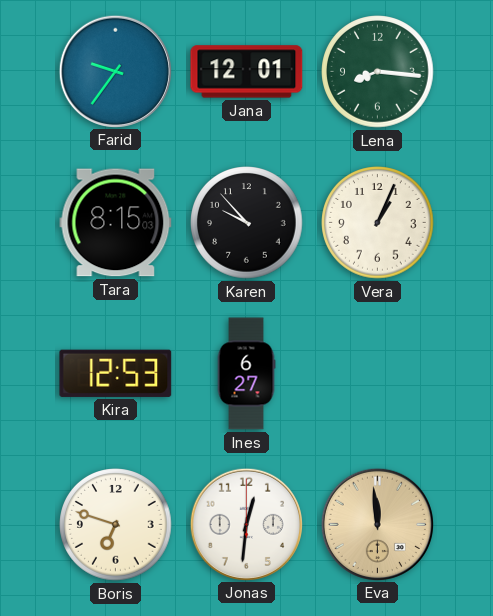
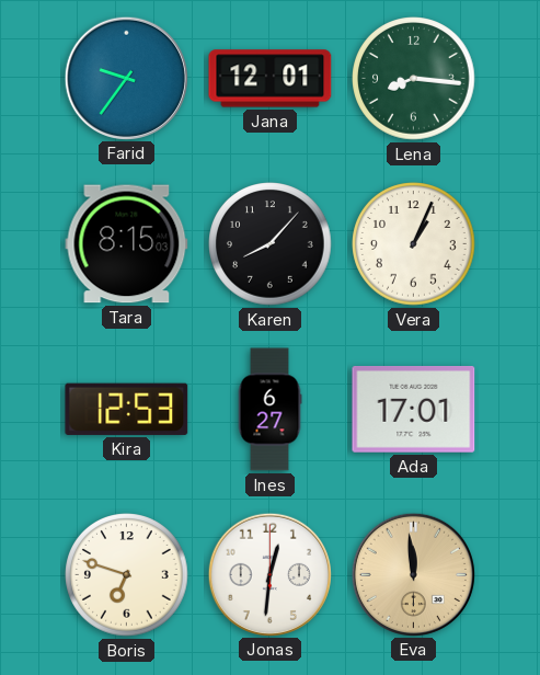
Karen: 9:53 -> 8:07 (271, 244)
Ada: none -> 17:01 (414, 409)
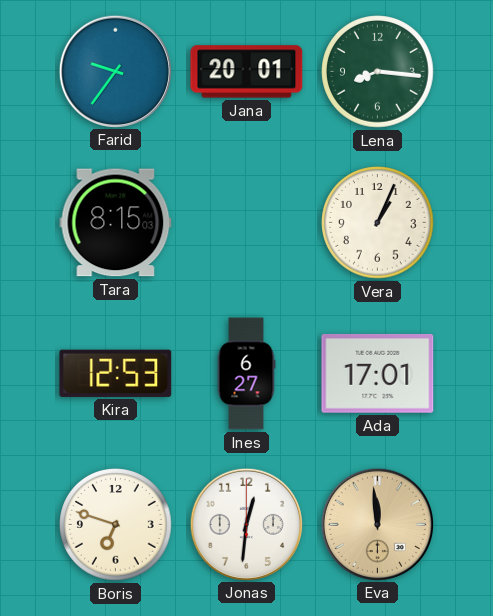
Jana: 12:01 -> 20:01 (247, 72)
Karen: 8:07 -> none (271, 244)
